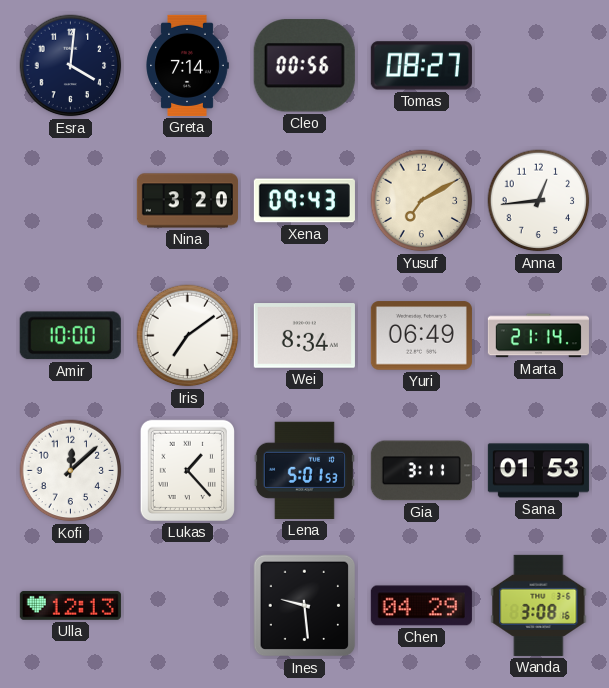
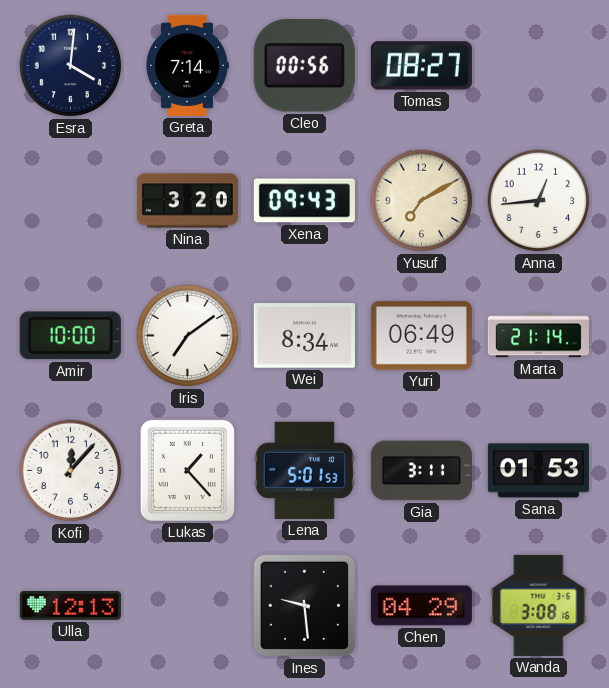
Kofi: 12:08 -> 12:07 (71, 471)
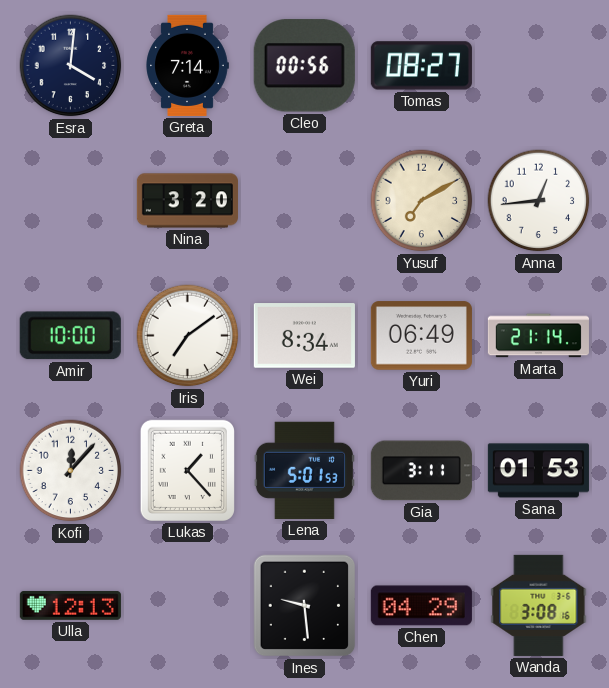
Xena: 09:43 -> none (304, 201)
